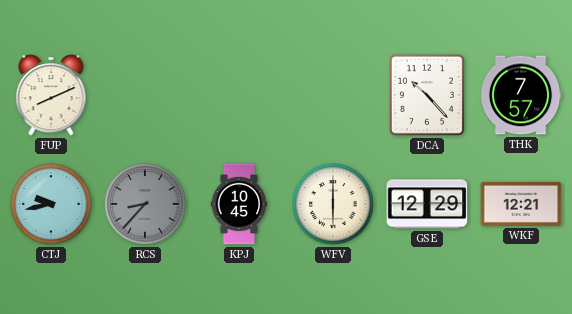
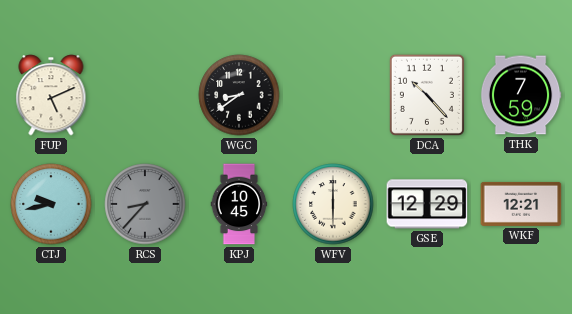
FUP: 8:11 -> 5:11 (51, 95)
WGC: none -> 8:39 (239, 95)
THK: 7:57 -> 7:59 (521, 95)
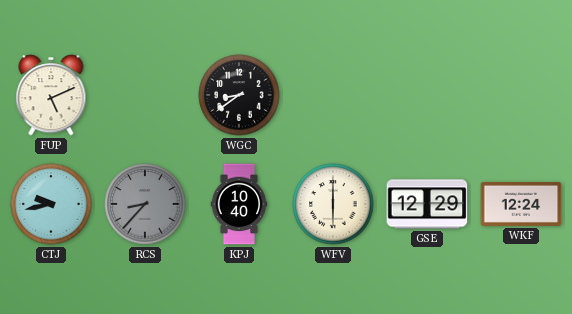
DCA: 10:23 -> none (427, 95)
THK: 7:59 -> none (521, 95)
KPJ: 10:45 -> 10:40 (239, 204)
WKF: 12:21 -> 12:24 (521, 204)
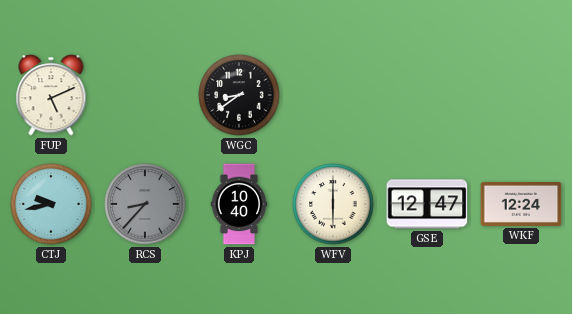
GSE: 12:29 -> 12:47 (427, 204)
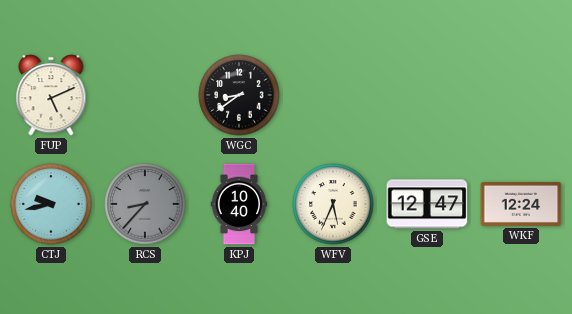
WFV: 6:00 -> 5:34 (333, 204)
